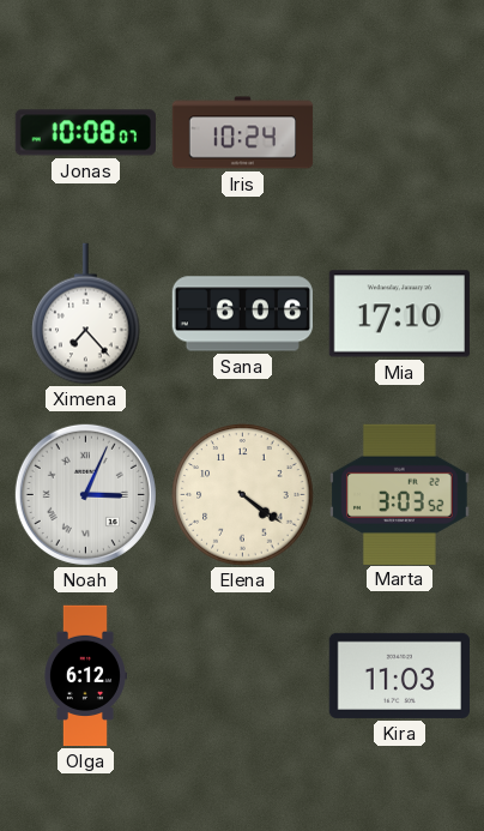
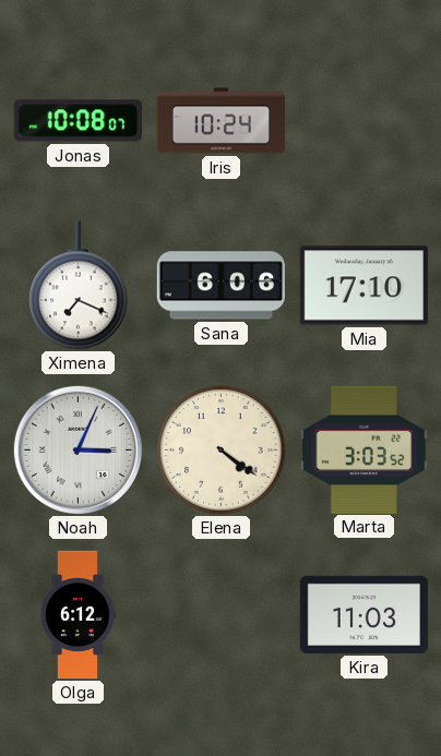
Ximena: 7:23 -> 7:19 (79, 286)
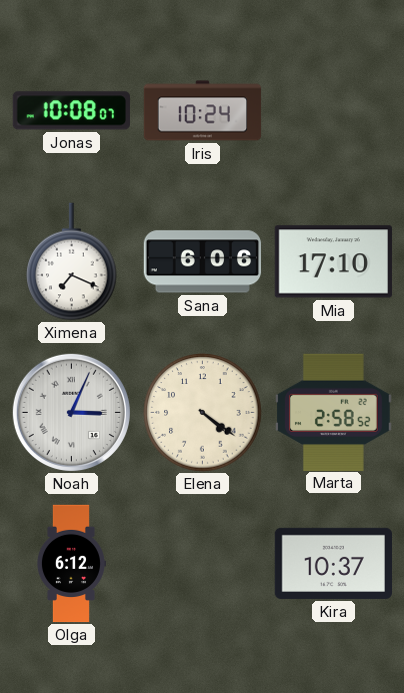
Marta: 3:03 -> 2:58 (334, 412)
Kira: 11:03 -> 10:37 (333, 563)
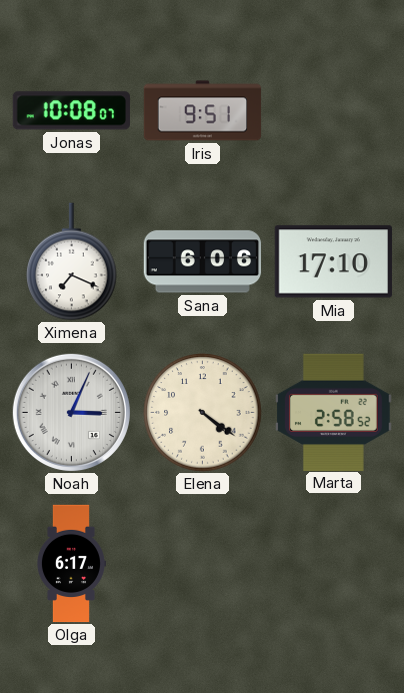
Iris: 10:24 -> 9:51 (203, 111)
Olga: 6:12 -> 6:17 (70, 564)
Kira: 10:37 -> none (333, 563)
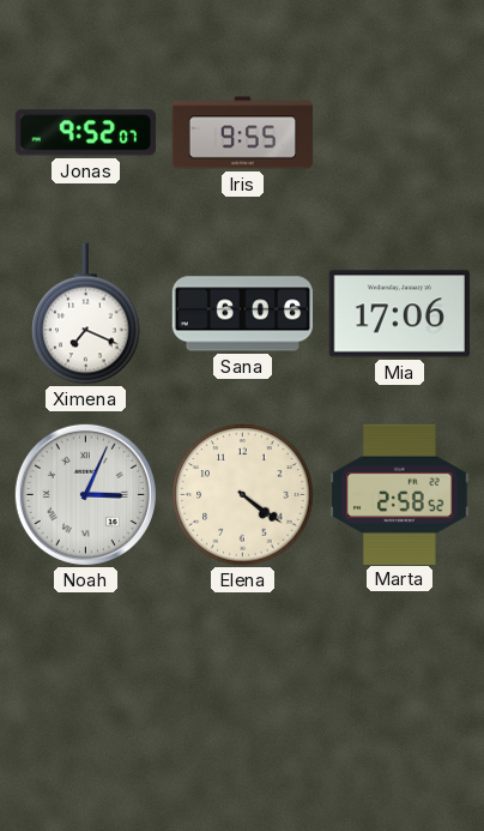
Jonas: 10:08 -> 9:52 (85, 133)
Iris: 9:51 -> 9:55 (243, 133)
Mia: 17:10 -> 17:06 (399, 314)
Olga: 6:17 -> none (70, 564)
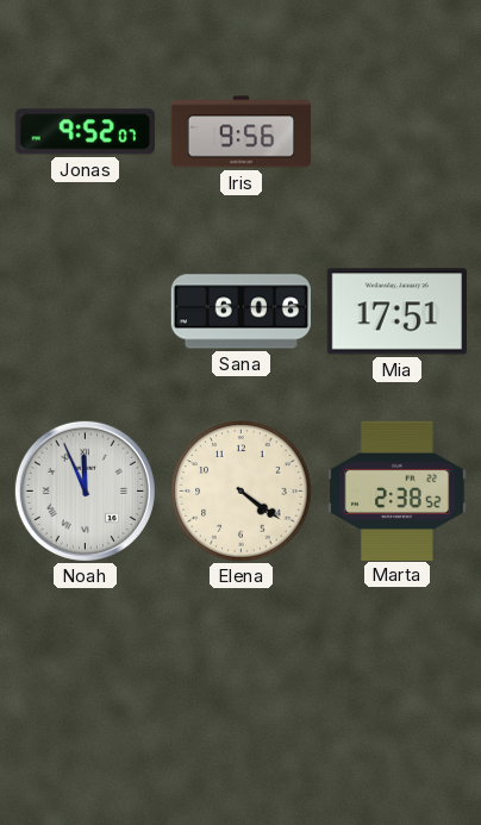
Iris: 9:55 -> 9:56 (242, 132)
Ximena: 7:19 -> none (86, 314)
Mia: 17:06 -> 17:51 (396, 312)
Noah: 3:04 -> 11:56 (85, 490)
Marta: 2:58 -> 2:38 (398, 490)
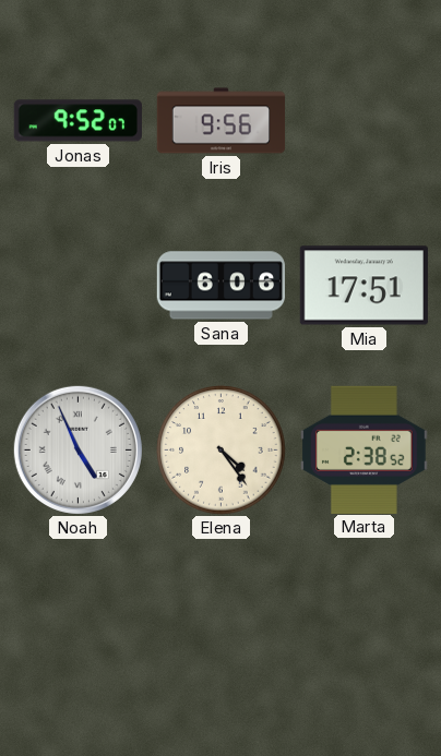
Noah: 11:56 -> 4:56 (78, 449)
Elena: 4:21 -> 4:24 (222, 451)
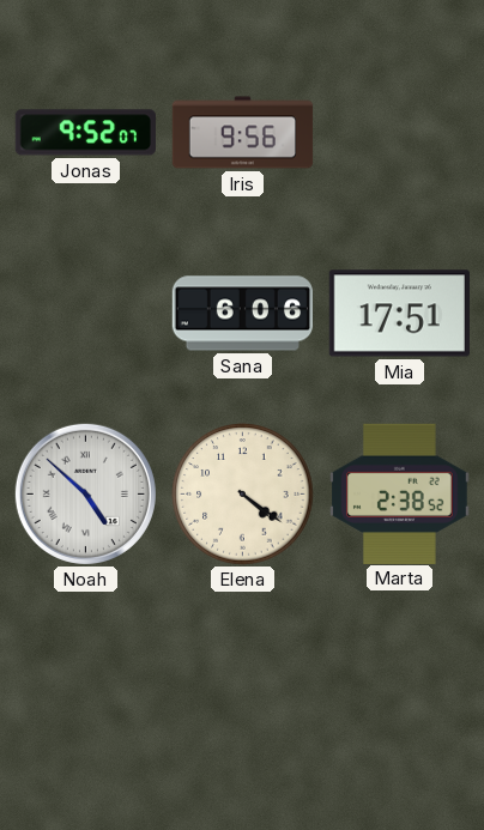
Noah: 4:56 -> 4:52 (85, 493)
Elena: 4:24 -> 4:21 (243, 495)
